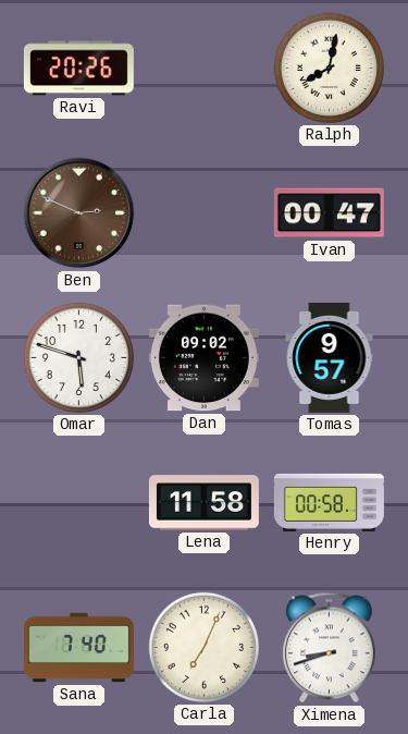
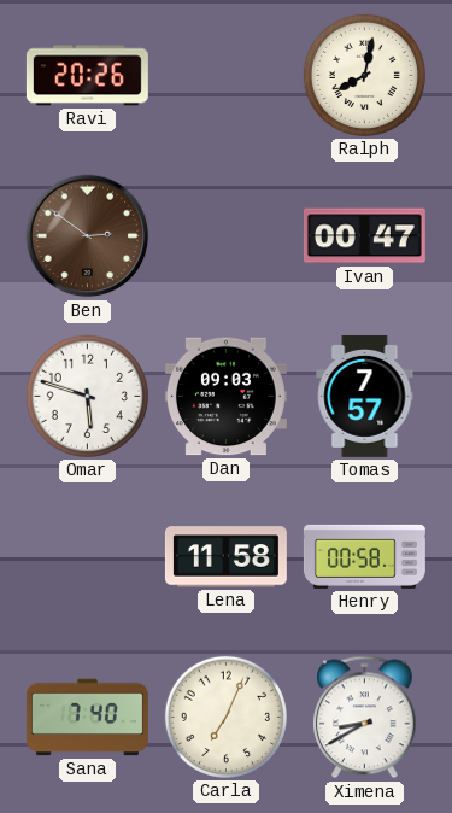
Ben: 2:49 -> 2:51 (88, 236)
Dan: 09:02 -> 09:03 (225, 397)
Tomas: 9:57 -> 7:57 (365, 396)
Ximena: 8:42 -> 8:40 (365, 718)
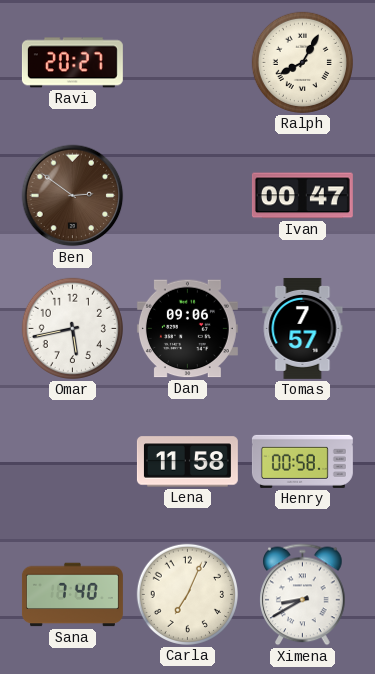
Ravi: 20:26 -> 20:27 (72, 63)
Ralph: 8:02 -> 8:05 (302, 62)
Omar: 5:48 -> 5:43 (72, 328)
Dan: 09:03 -> 09:06 (187, 329)
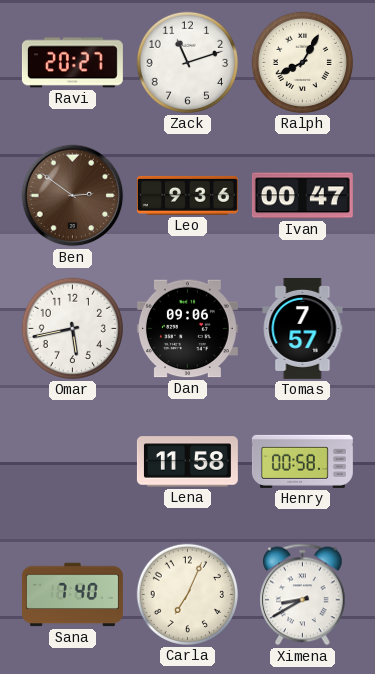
Zack: none -> 11:12 (187, 62)
Leo: none -> 9:36 (187, 195)
